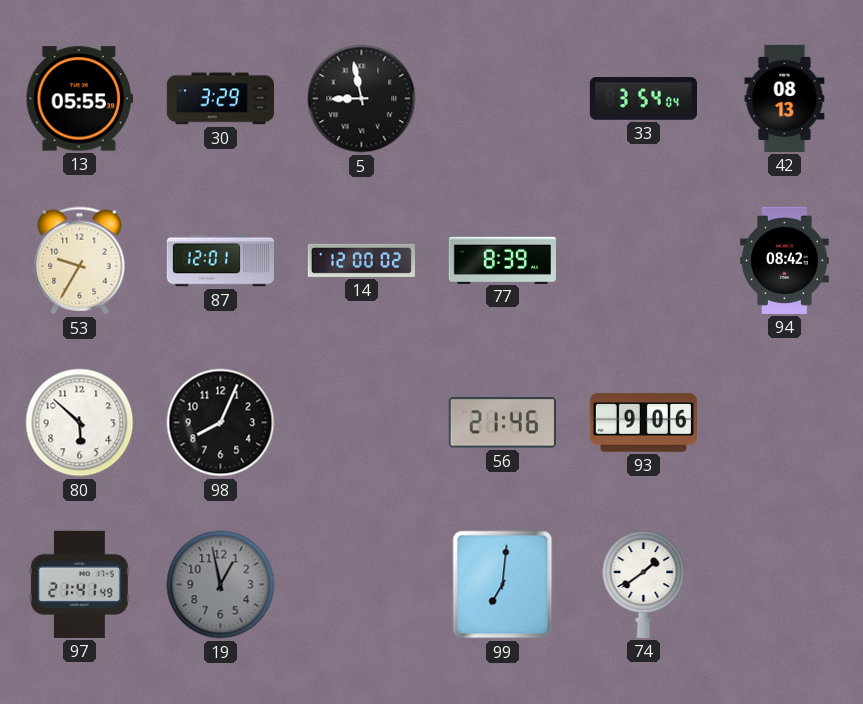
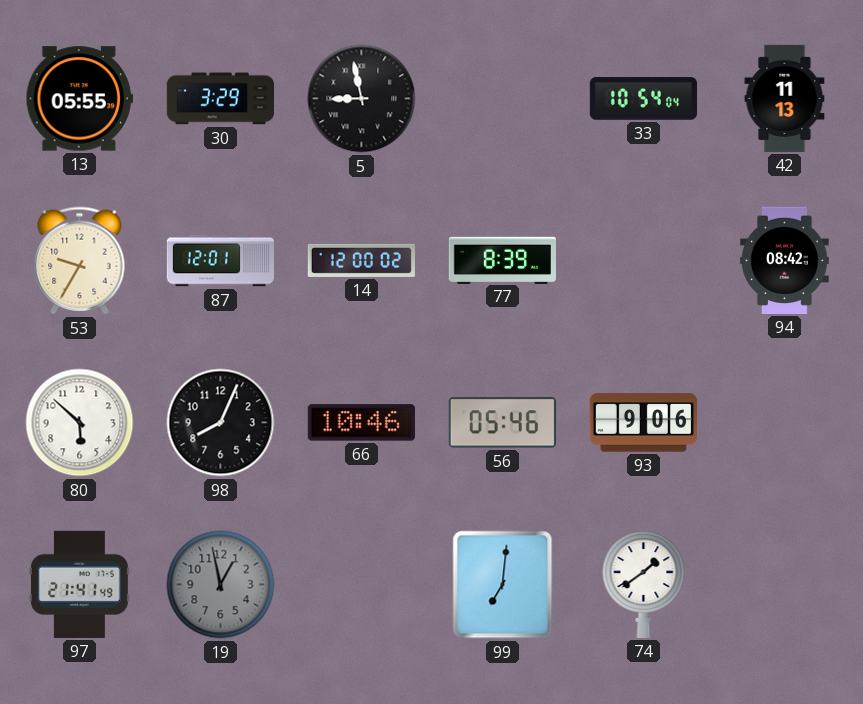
33: 3:54 -> 10:54 (643, 99)
42: 08:13 -> 11:13 (785, 98)
66: none -> 10:46 (361, 423)
56: 21:46 -> 05:46 (502, 423)
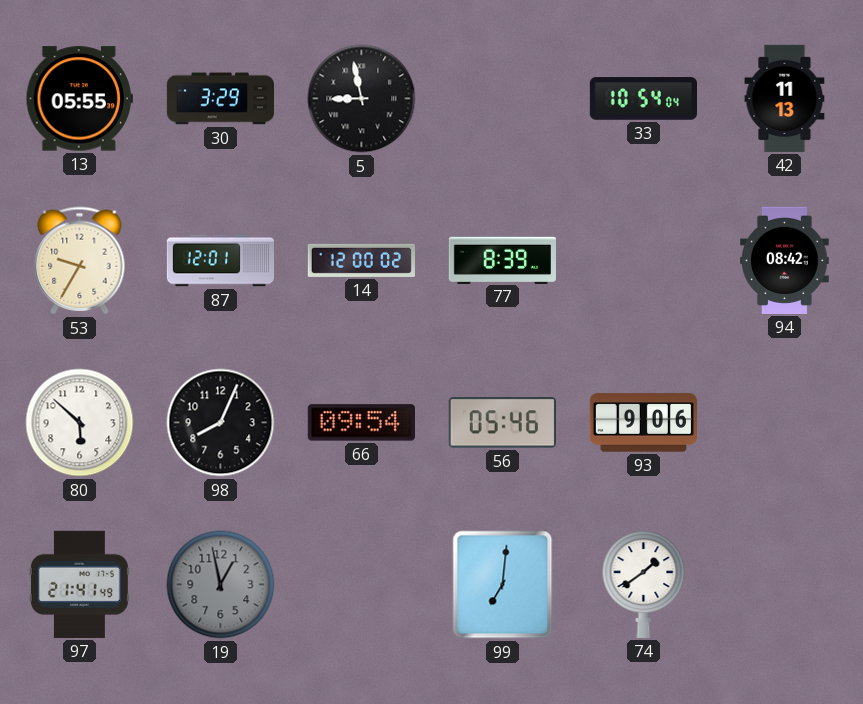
66: 10:46 -> 09:54 (361, 423)
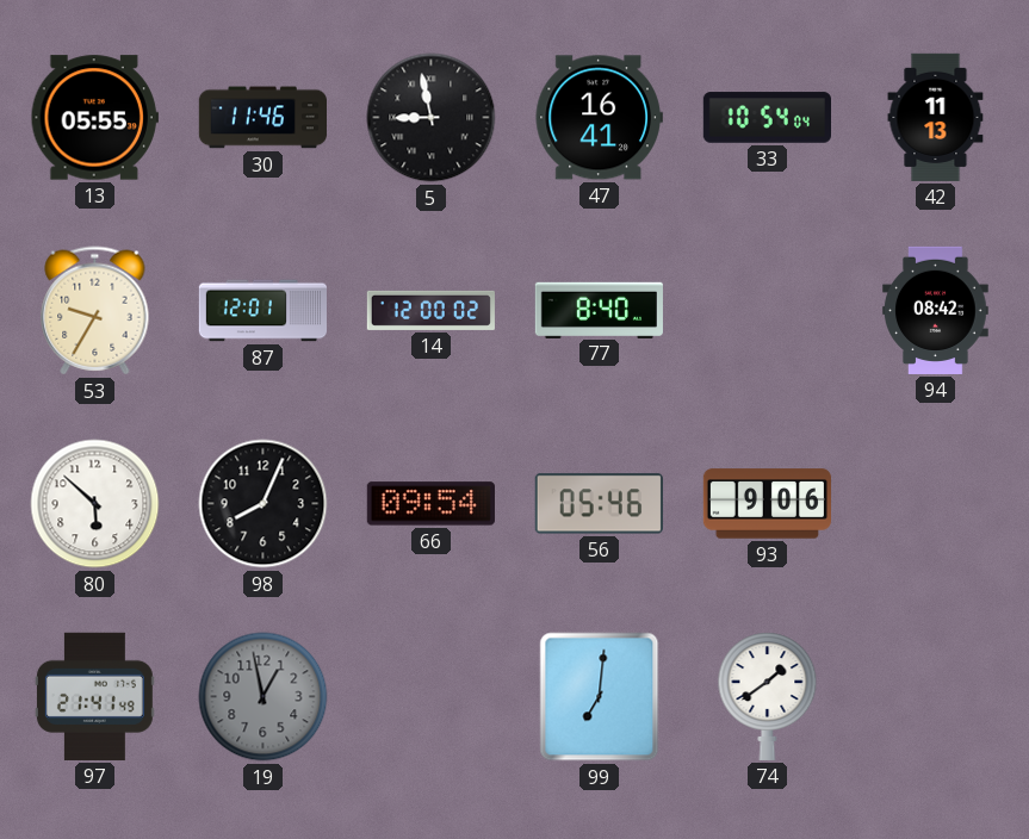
30: 3:29 -> 11:46 (262, 118)
47: none -> 16:41 (599, 118)
77: 8:39 -> 8:40 (599, 310)
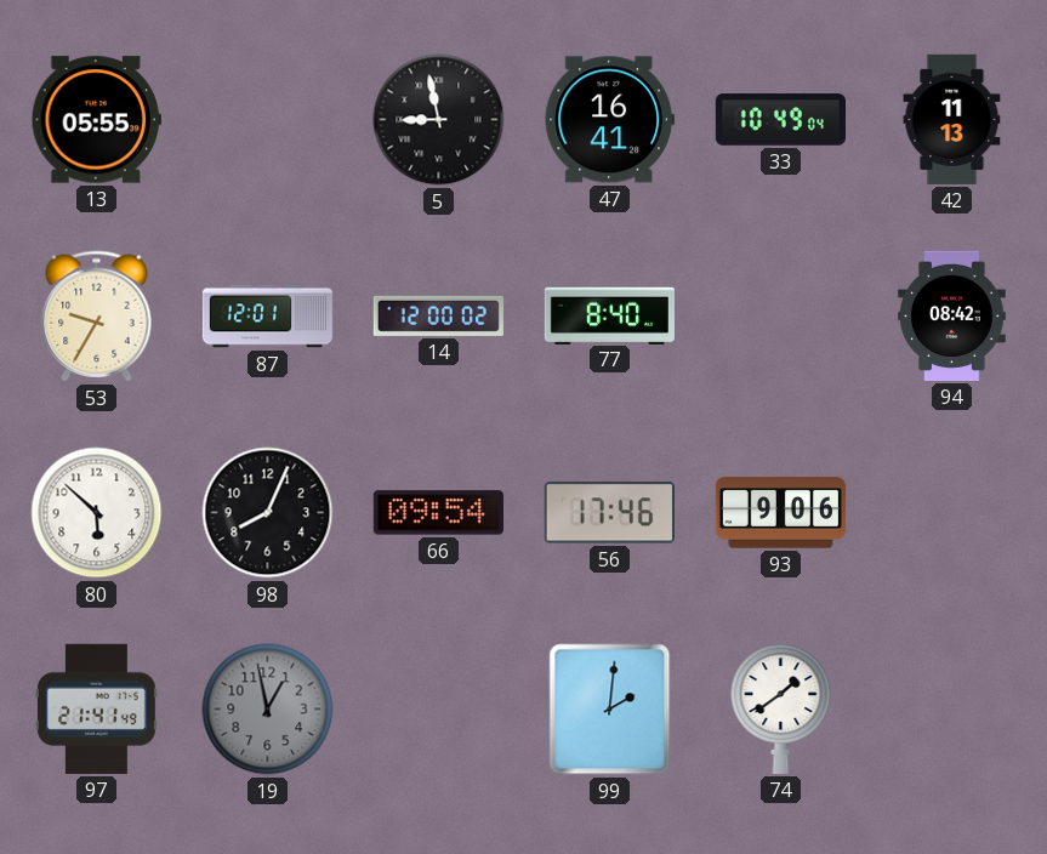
30: 11:46 -> none (262, 118)
33: 10:54 -> 10:49 (780, 120)
56: 05:46 -> 17:46 (609, 513)
99: 7:01 -> 2:01 (610, 710)
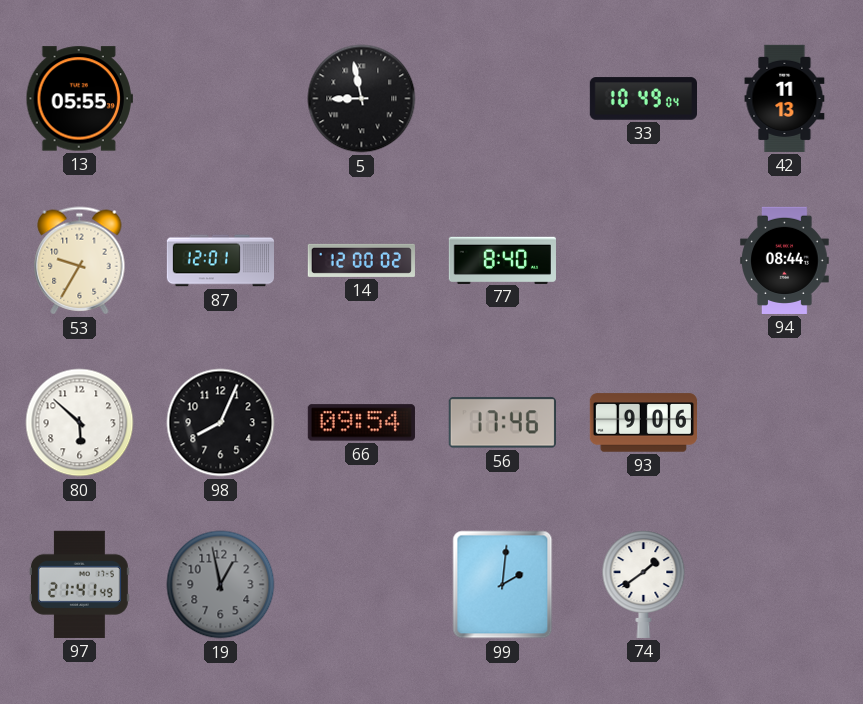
47: 16:41 -> none (609, 120)
94: 08:42 -> 08:44 (785, 260)
